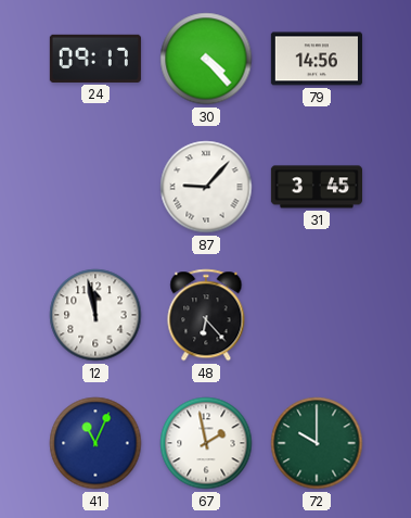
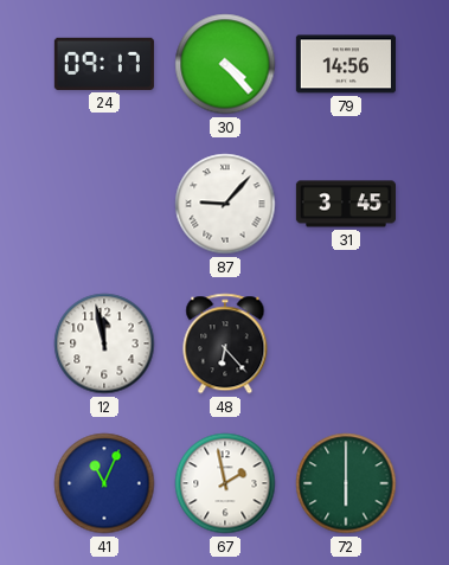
72: 10:00 -> 6:00 (346, 483)
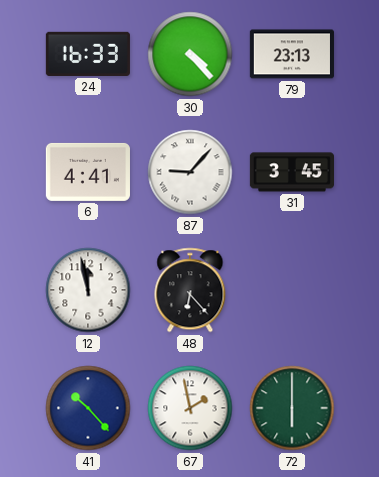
24: 09:17 -> 16:33 (88, 54)
79: 14:56 -> 23:13 (292, 54)
6: none -> 4:41 (88, 172)
41: 11:04 -> 10:23 (88, 408)
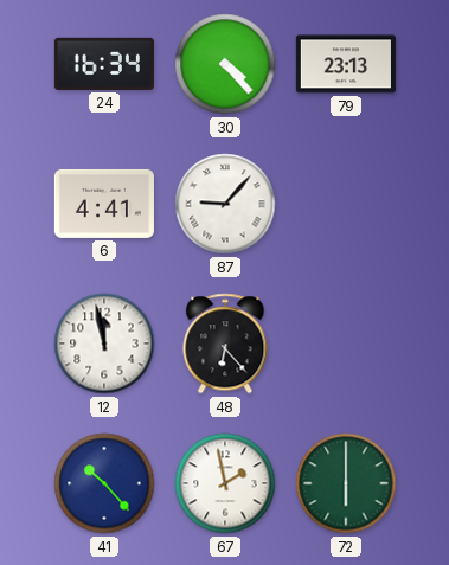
24: 16:33 -> 16:34 (104, 64)
31: 3:45 -> none (291, 172)
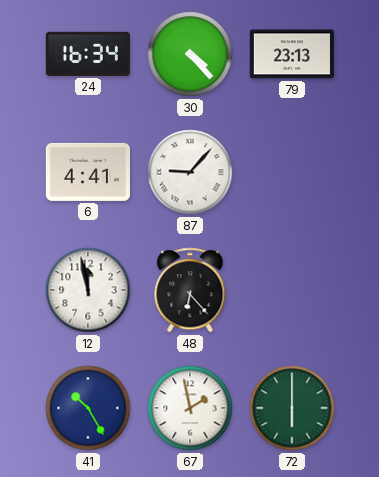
41: 10:23 -> 10:25 (88, 408)
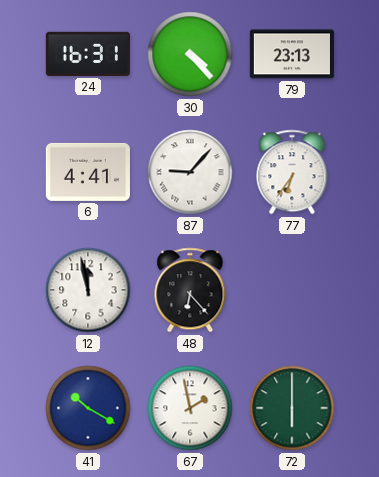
24: 16:34 -> 16:31 (88, 54)
77: none -> 6:36 (292, 172)
41: 10:25 -> 10:20 (88, 408)
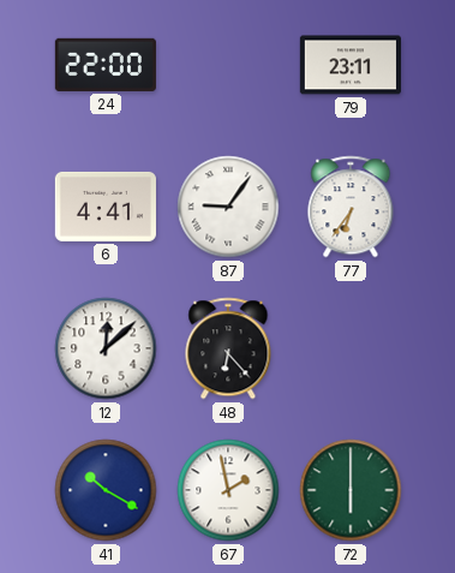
24: 16:31 -> 22:00 (106, 65)
30: 4:23 -> none (190, 54)
79: 23:13 -> 23:11 (351, 65)
87: 9:07 -> 9:06 (228, 207)
12: 11:58 -> 12:08 (106, 348)
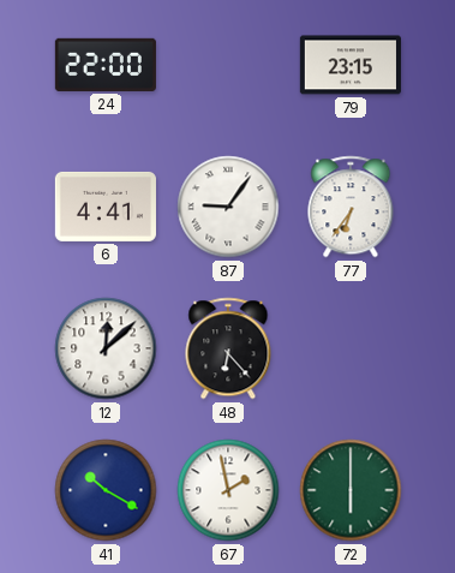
79: 23:11 -> 23:15 (351, 65)
